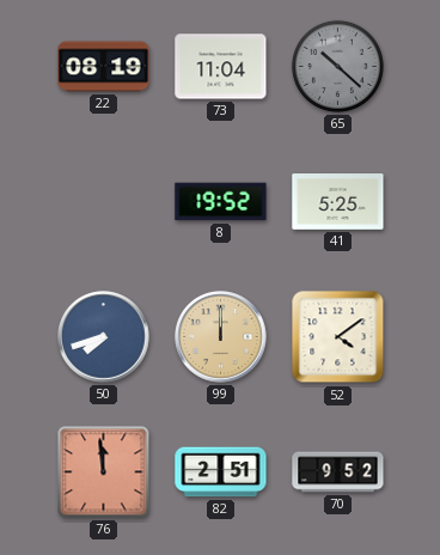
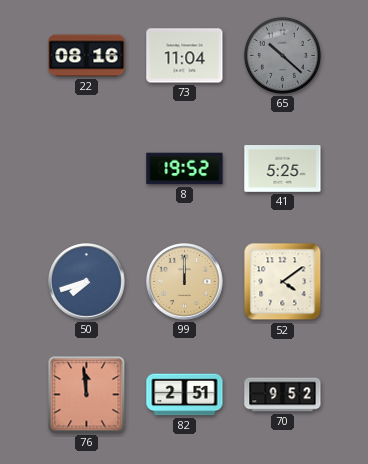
22: 08:19 -> 08:16 (87, 56)
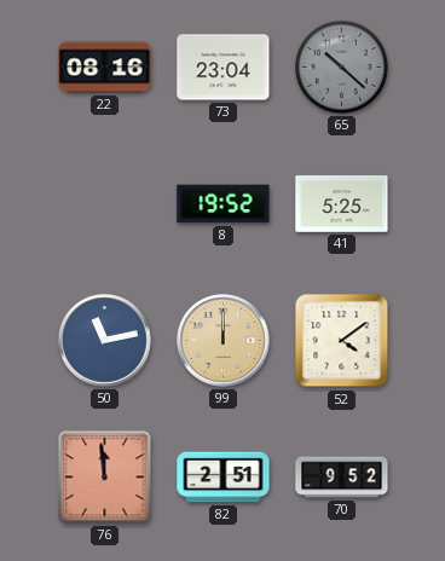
73: 11:04 -> 23:04 (224, 68)
50: 7:42 -> 11:13 (105, 341)
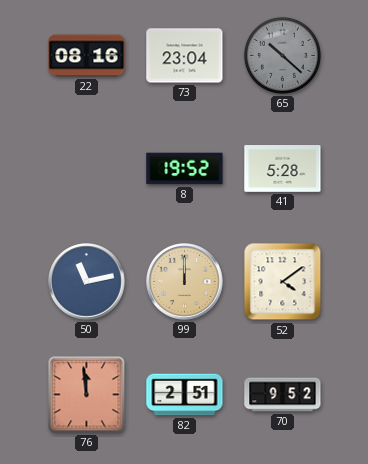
41: 5:25 -> 5:28 (283, 169)
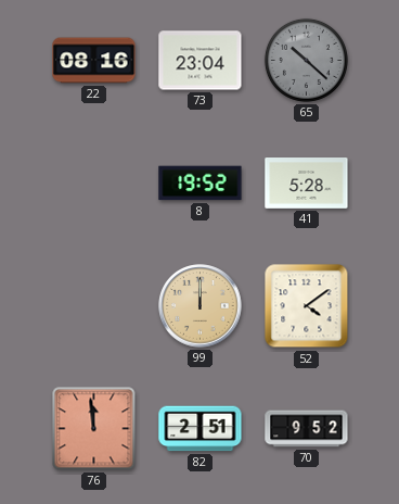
50: 11:13 -> none (87, 282)
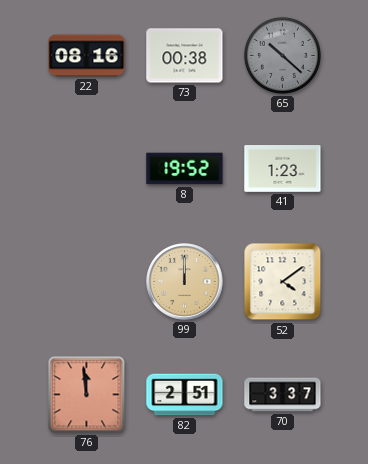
73: 23:04 -> 00:38 (185, 56)
41: 5:28 -> 1:23 (283, 169)
70: 9:52 -> 3:37 (283, 395)
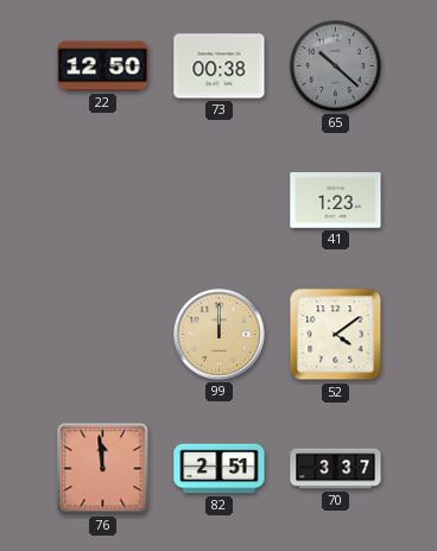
22: 08:16 -> 12:50 (103, 66)
8: 19:52 -> none (185, 169)
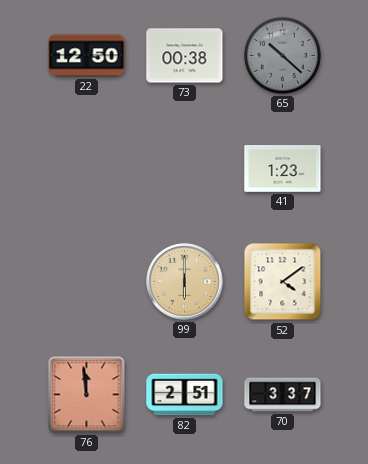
99: 12:00 -> 6:00 (185, 282)
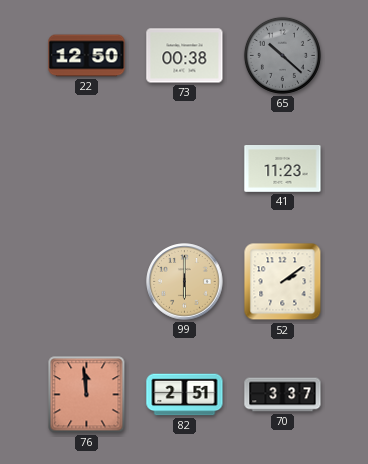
41: 1:23 -> 11:23 (283, 169)
52: 4:09 -> 2:09 (283, 282)
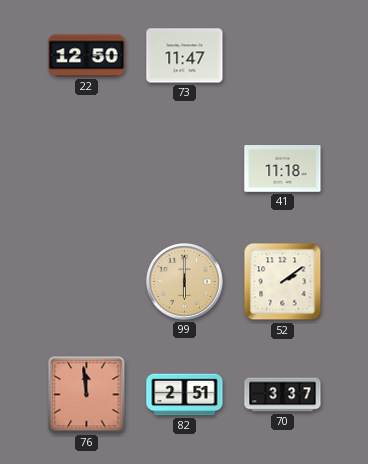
73: 00:38 -> 11:47 (185, 56)
65: 10:22 -> none (282, 55)
41: 11:23 -> 11:18 (283, 169)
